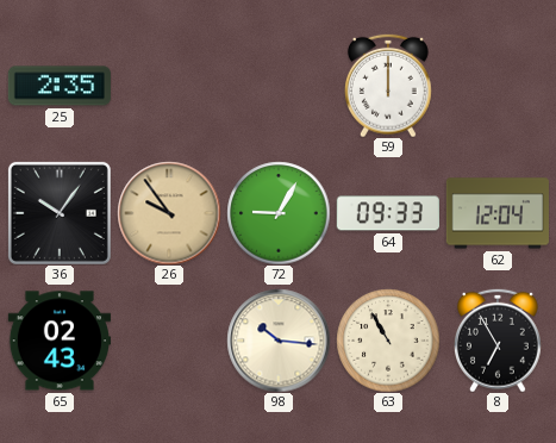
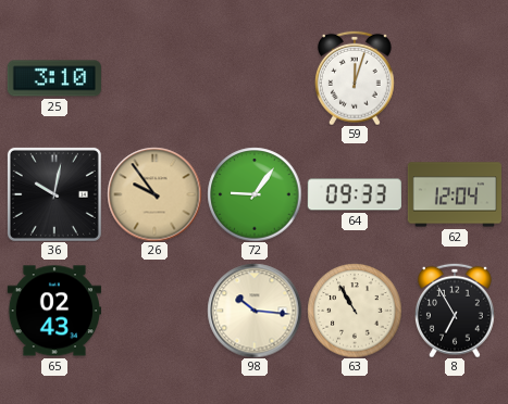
25: 2:35 -> 3:10 (54, 78)
59: 12:00 -> 12:03 (355, 78)
36: 10:06 -> 10:02 (54, 194)
72: 9:05 -> 9:06 (255, 194)
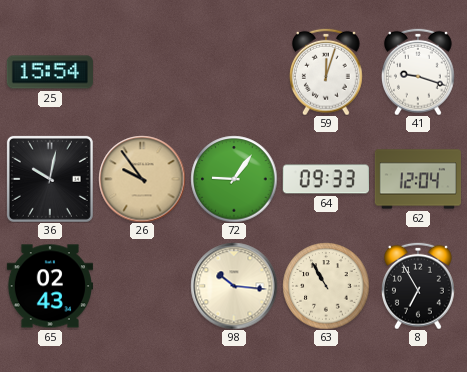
25: 3:10 -> 15:54 (50, 72)
41: none -> 9:18 (418, 72)
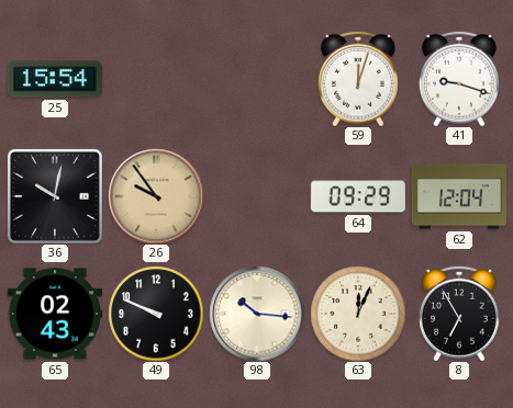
72: 9:06 -> none (234, 179)
64: 09:33 -> 09:29 (358, 196)
49: none -> 9:49 (156, 314)
63: 10:55 -> 12:04 (358, 314)
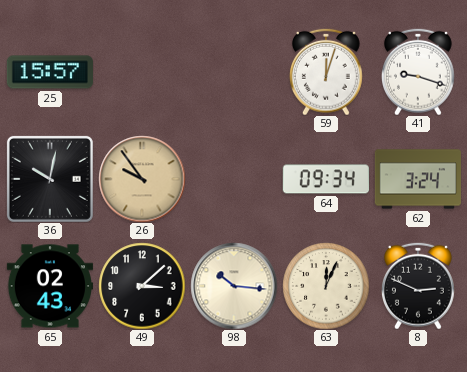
25: 15:54 -> 15:57 (50, 72)
64: 09:29 -> 09:34 (326, 179)
62: 12:04 -> 3:24 (417, 179)
49: 9:49 -> 3:08 (142, 286)
8: 6:55 -> 2:49 (418, 286)
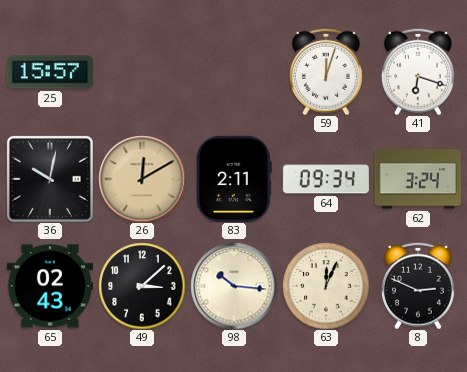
41: 9:18 -> 6:18 (418, 72)
26: 9:54 -> 12:10 (142, 179)
83: none -> 2:11 (234, 179)
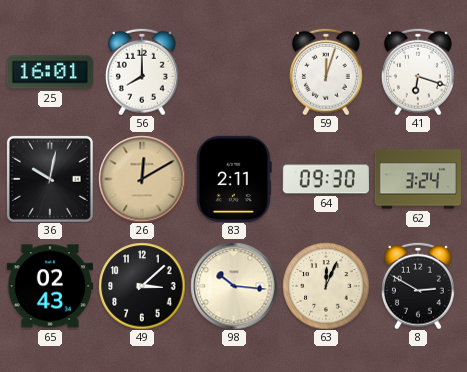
25: 15:57 -> 16:01 (50, 72)
56: none -> 8:00 (142, 72)
64: 09:34 -> 09:30 (326, 179)
8: 2:49 -> 2:50 (418, 286)
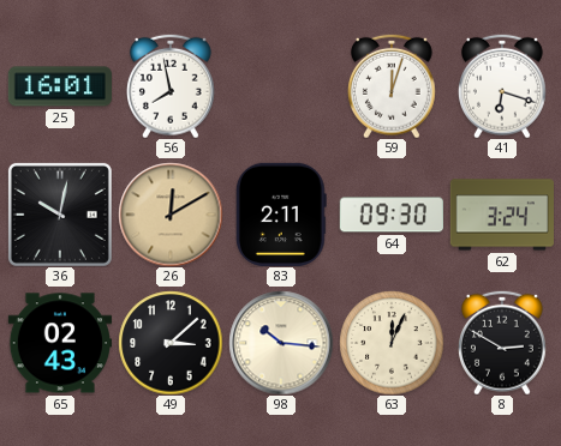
56: 8:00 -> 7:58 (171, 86)
